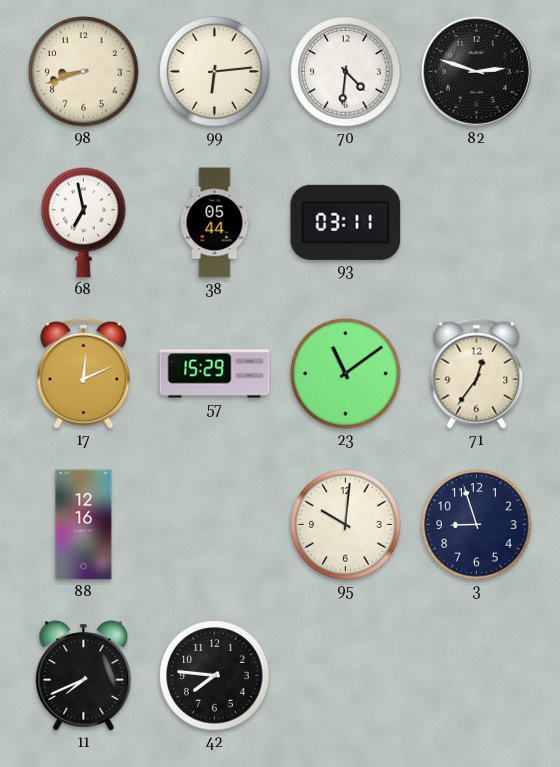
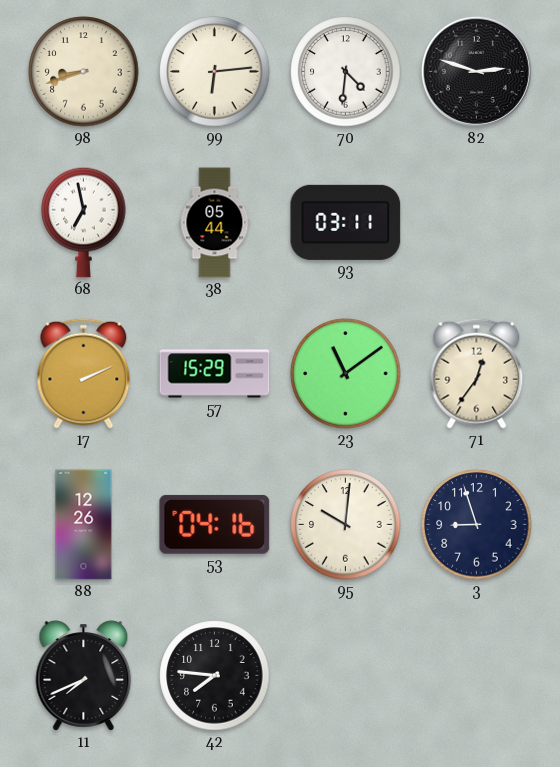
17: 12:11 -> 2:11 (84, 373)
88: 12:16 -> 12:26 (84, 525)
53: none -> 04:16 (215, 524)
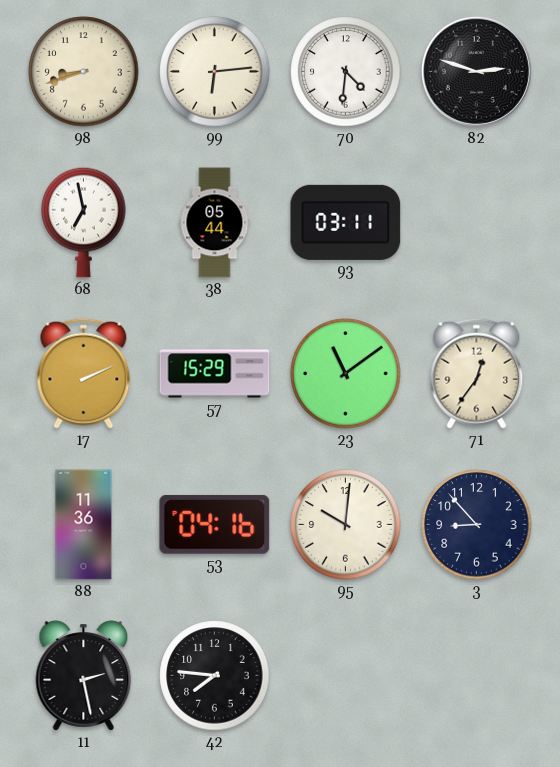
88: 12:26 -> 11:36 (84, 525)
3: 8:57 -> 8:53 (477, 525)
11: 7:41 -> 2:28 (84, 676)
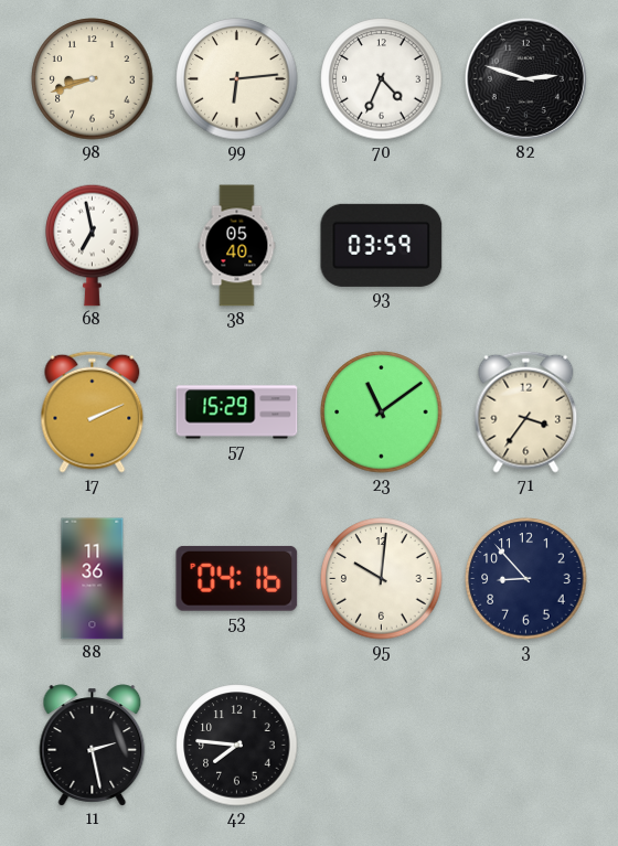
70: 4:31 -> 4:34 (382, 79)
38: 05:44 -> 05:40 (237, 246)
93: 03:11 -> 03:59 (382, 245)
71: 12:36 -> 3:36 (526, 411)
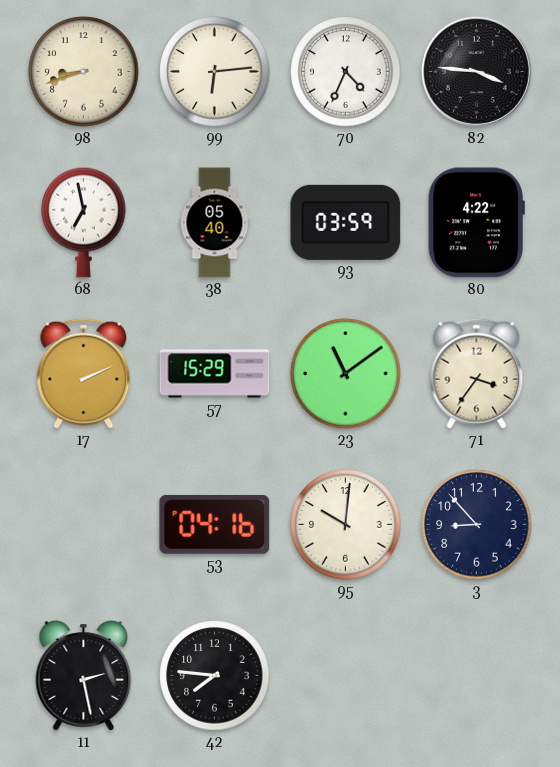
82: 2:48 -> 3:46 (476, 71)
80: none -> 4:22 (476, 223)
88: 11:36 -> none (93, 579)
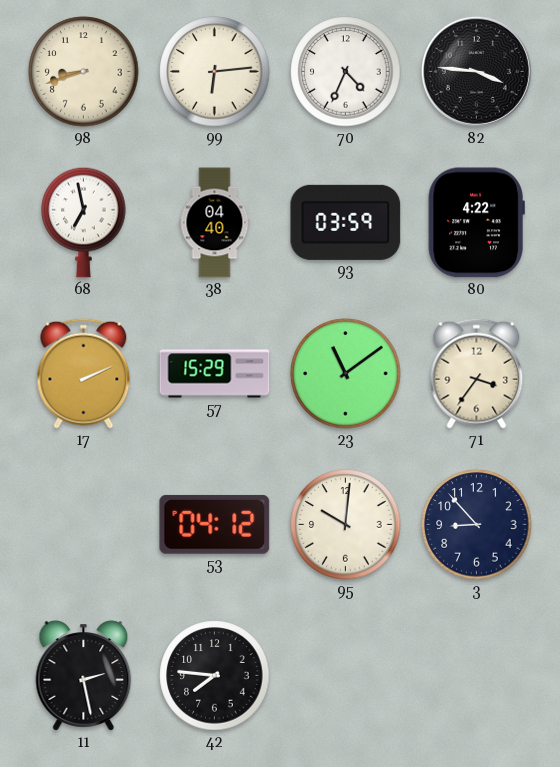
38: 05:40 -> 04:40 (215, 223)
53: 04:16 -> 04:12 (215, 524)
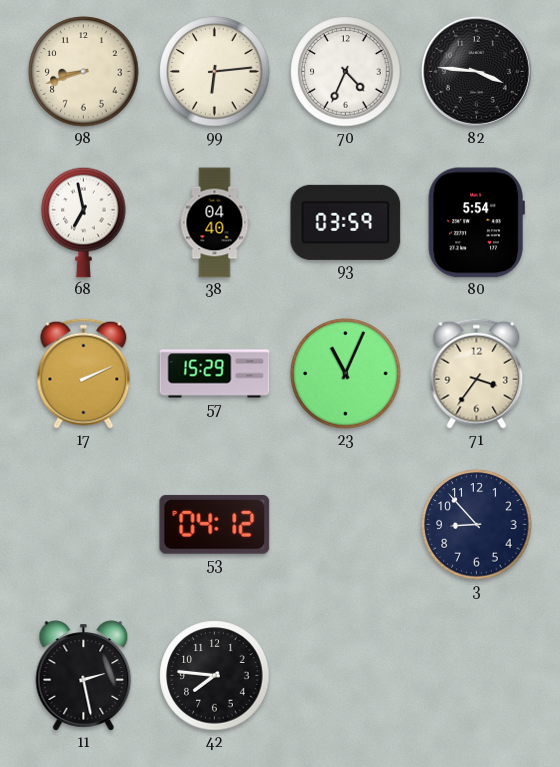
80: 4:22 -> 5:54 (476, 223)
23: 11:09 -> 11:04 (346, 374)
95: 10:01 -> none (346, 525)
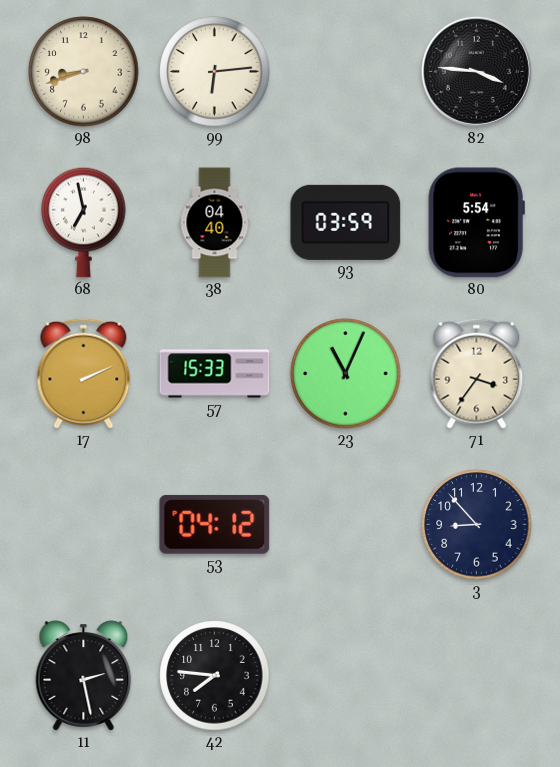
70: 4:34 -> none (346, 72)
57: 15:29 -> 15:33 (215, 374)
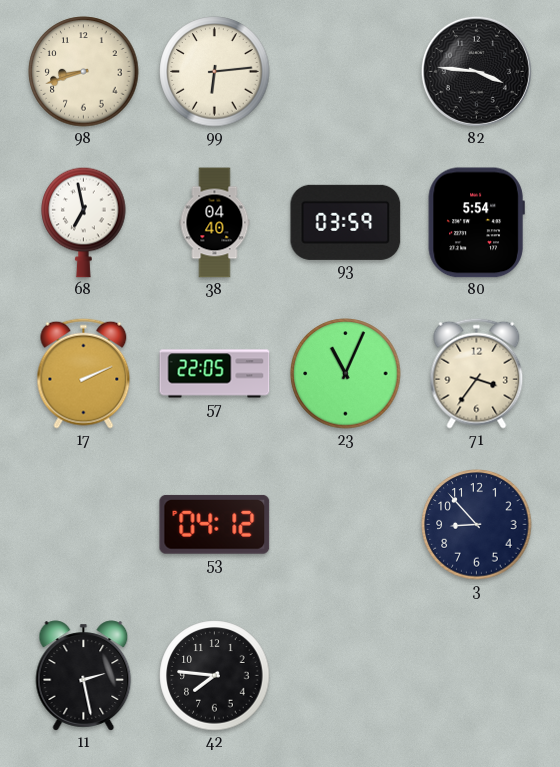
57: 15:33 -> 22:05 (215, 374)
